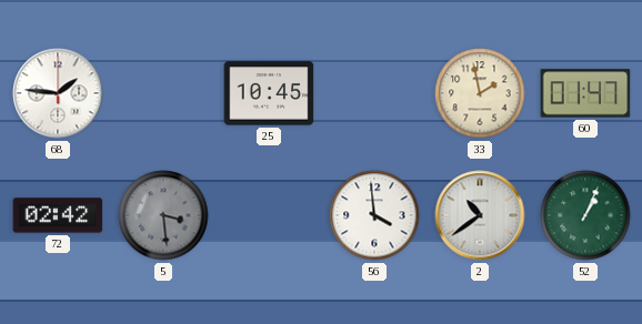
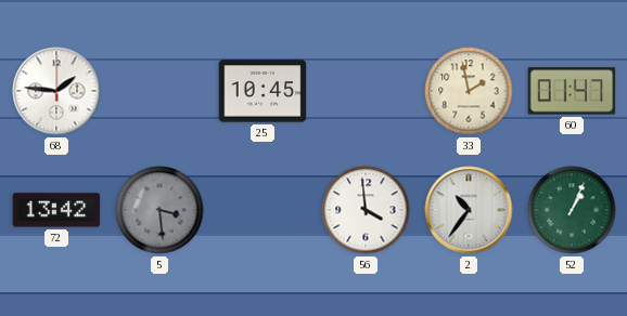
72: 02:42 -> 13:42 (56, 210)
2: 10:39 -> 10:36 (469, 210)
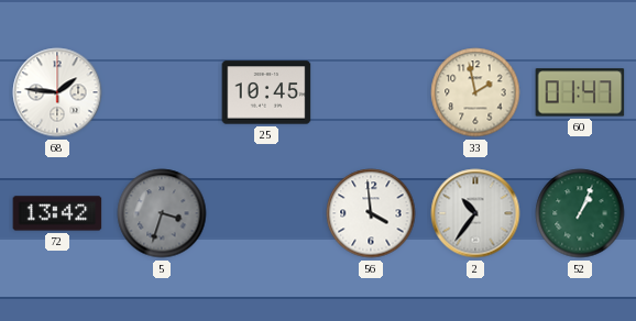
5: 3:29 -> 3:33 (162, 213)
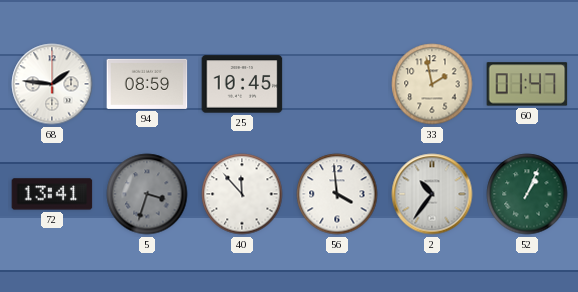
94: none -> 08:59 (147, 84)
72: 13:42 -> 13:41 (52, 194)
40: none -> 11:53 (242, 194)
